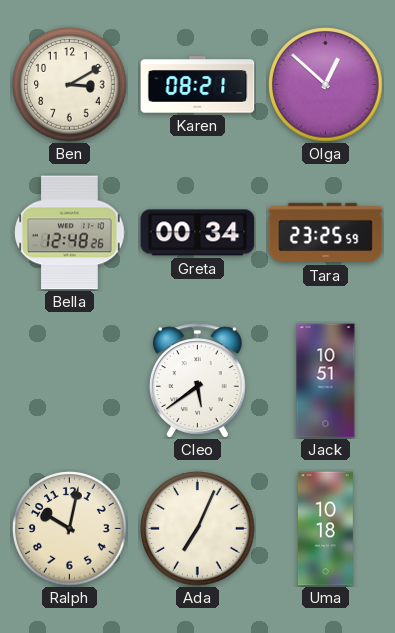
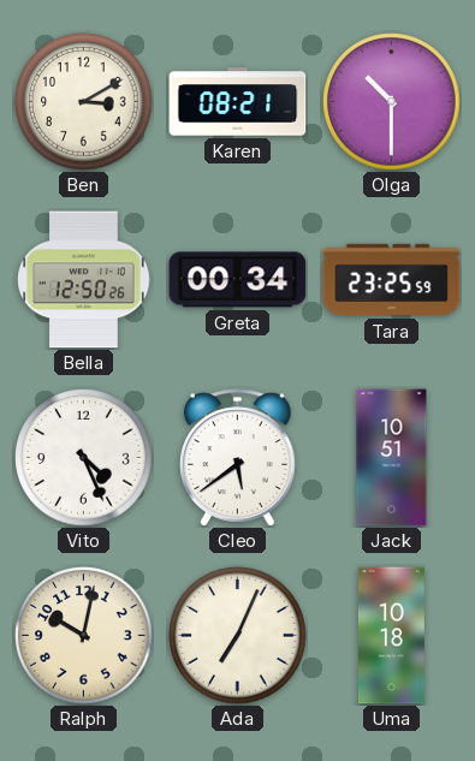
Olga: 12:52 -> 10:30 (392, 102)
Bella: 12:48 -> 12:50 (84, 280)
Vito: none -> 4:26 (84, 458)
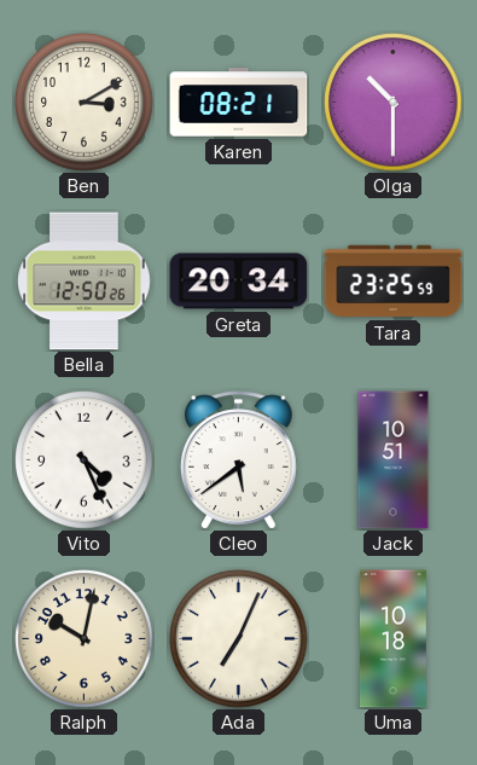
Greta: 00:34 -> 20:34 (239, 282)
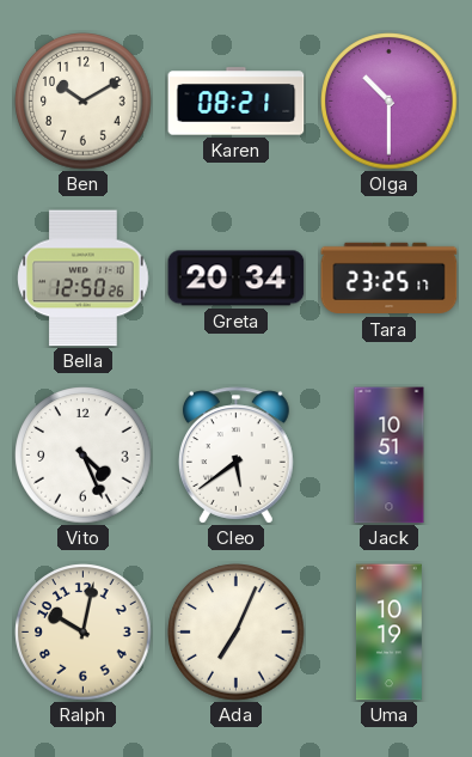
Ben: 3:10 -> 10:10 (84, 102)
Tara: 23:25:59 -> 23:25:17 (390, 279)
Uma: 10:18 -> 10:19 (388, 633)
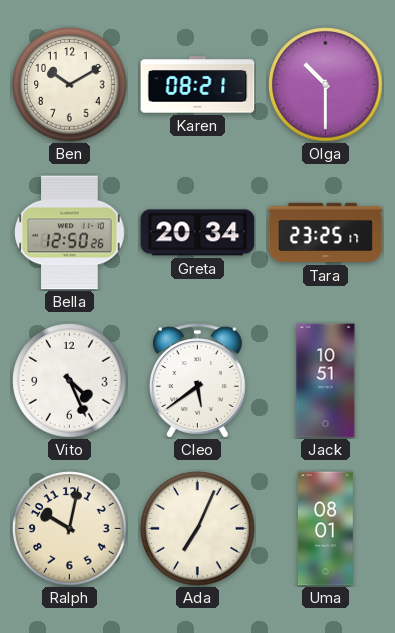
Uma: 10:19 -> 08:01 (325, 529)
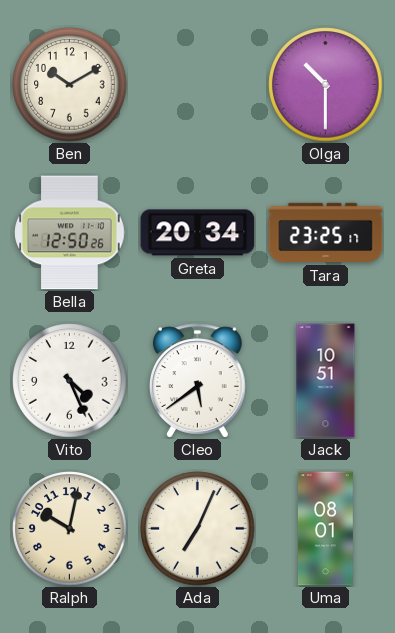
Karen: 08:21 -> none (198, 85)
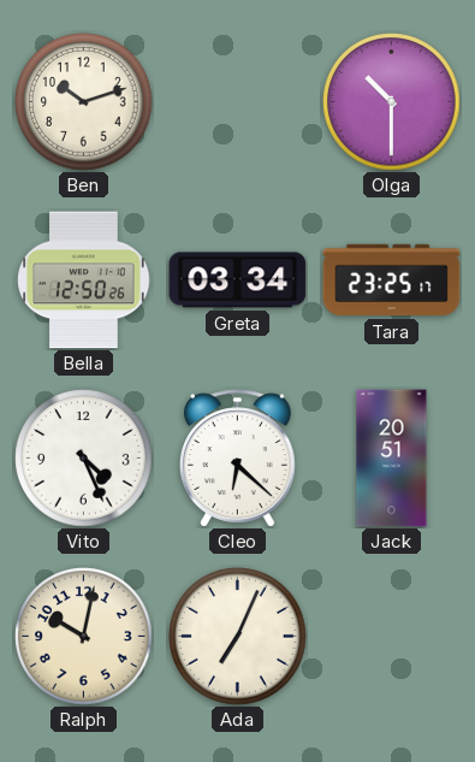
Ben: 10:10 -> 10:12 (84, 102)
Greta: 20:34 -> 03:34 (238, 280)
Cleo: 5:39 -> 6:22 (237, 459)
Jack: 10:51 -> 20:51 (392, 459)
Uma: 08:01 -> none (325, 529)
